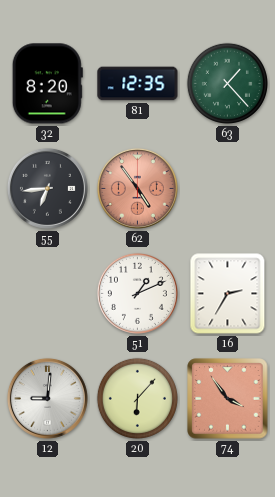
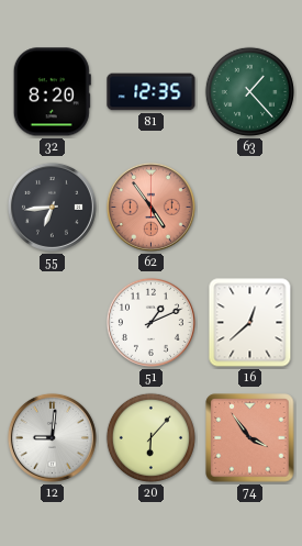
16: 2:35 -> 12:38 (250, 323)
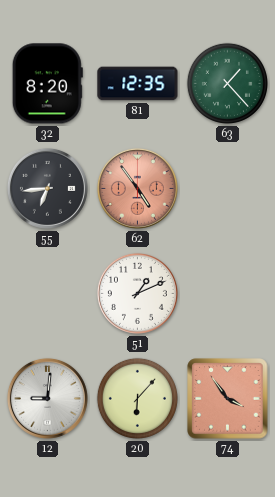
16: 12:38 -> none (250, 323)
